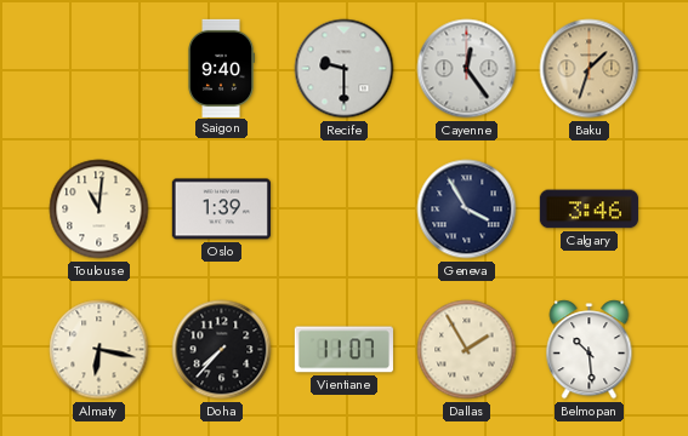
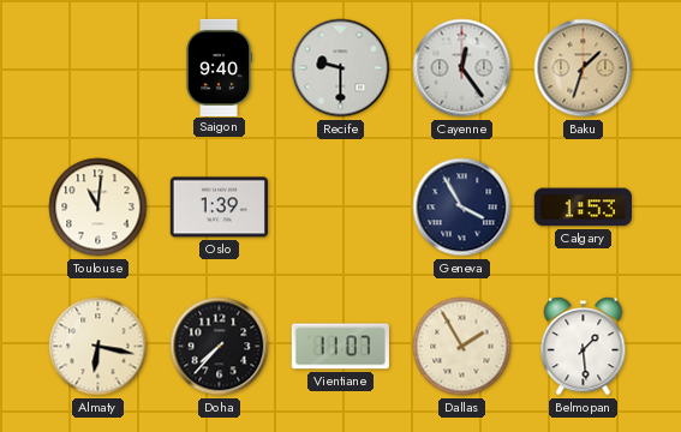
Calgary: 3:46 -> 1:53 (583, 208)
Belmopan: 10:29 -> 1:29 (584, 347)
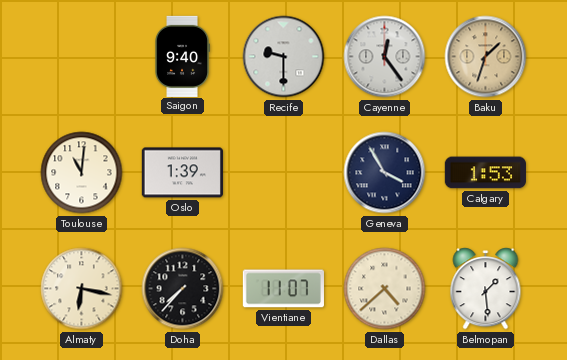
Dallas: 1:55 -> 4:38 (385, 289)
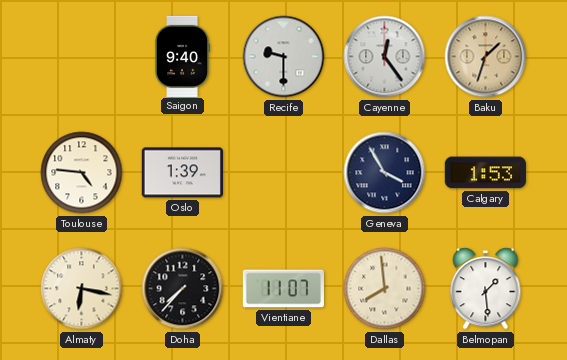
Toulouse: 11:01 -> 4:46 (82, 173)
Dallas: 4:38 -> 7:59 (385, 289)
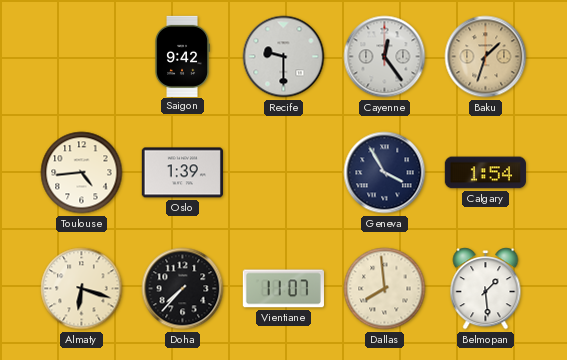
Saigon: 9:40 -> 9:42 (182, 56)
Toulouse: 4:46 -> 4:44 (82, 173)
Calgary: 1:53 -> 1:54 (485, 173)
Almaty: 6:17 -> 6:18 (82, 289)
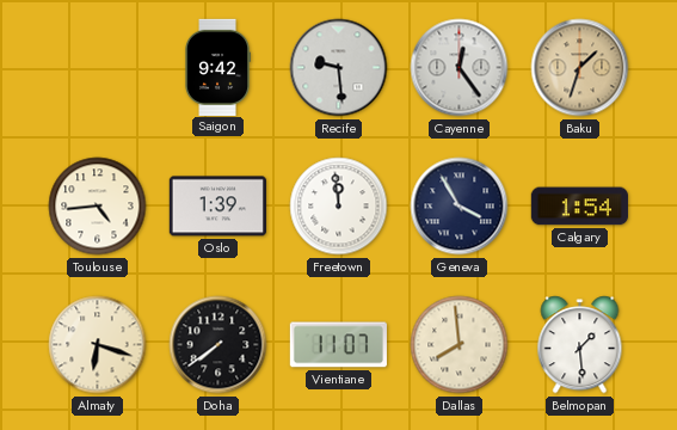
Recife: 9:30 -> 9:29 (339, 68)
Freetown: none -> 11:59 (339, 207)
Doha: 7:37 -> 7:39 (219, 345)
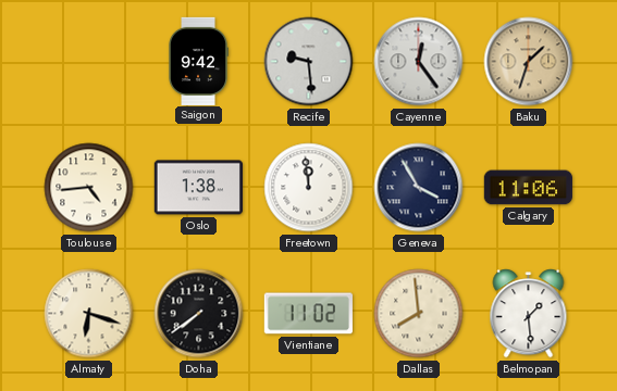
Oslo: 1:39 -> 1:38 (198, 188)
Calgary: 1:54 -> 11:06 (528, 188)
Vientiane: 11:07 -> 11:02 (308, 314)
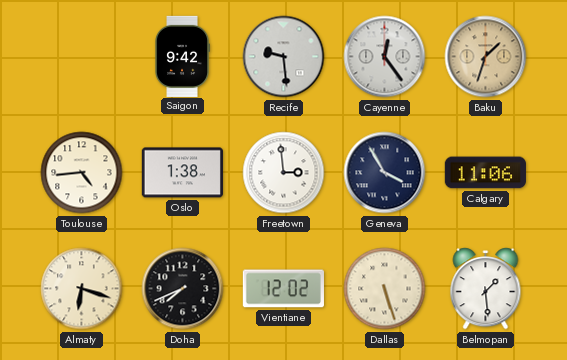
Freetown: 11:59 -> 2:59 (284, 173)
Doha: 7:39 -> 7:41 (183, 289)
Vientiane: 11:02 -> 12:02 (283, 289)
Dallas: 7:59 -> 5:27 (385, 289)
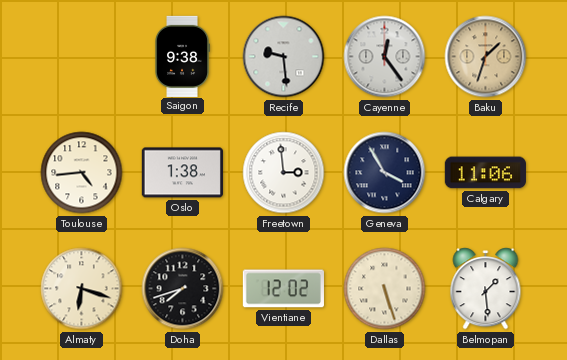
Saigon: 9:42 -> 9:38 (182, 56)
Doha: 7:41 -> 7:42 (183, 289)
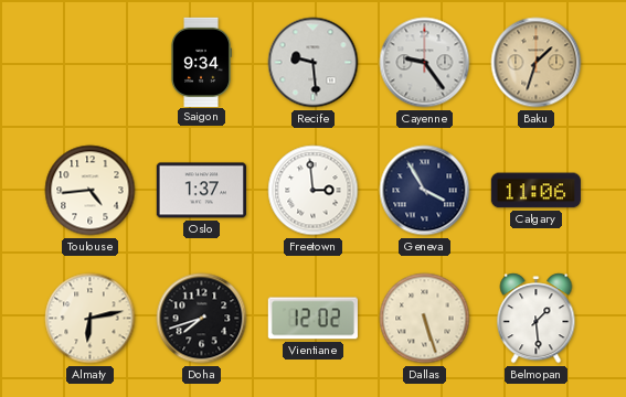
Saigon: 9:38 -> 9:34 (201, 62)
Cayenne: 12:24 -> 9:24 (425, 63)
Oslo: 1:38 -> 1:37 (201, 191)
Almaty: 6:18 -> 6:13 (91, 319)
